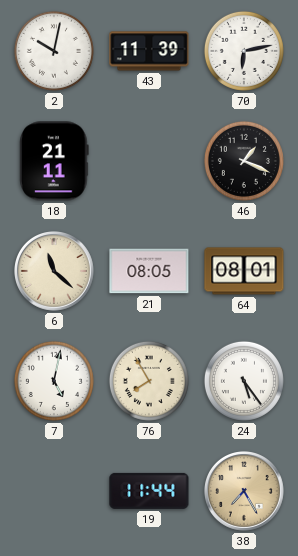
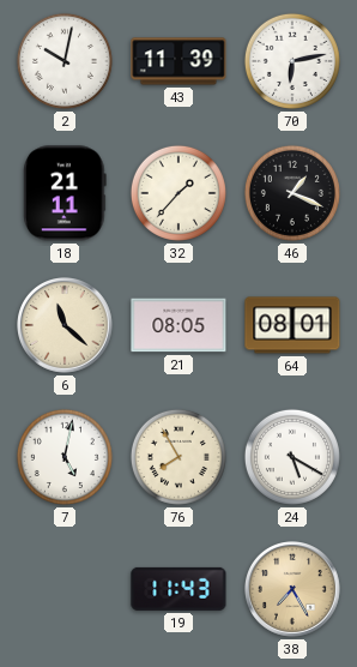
32: none -> 1:37 (179, 193)
24: 5:24 -> 5:20 (292, 457)
19: 11:44 -> 11:43 (179, 589)
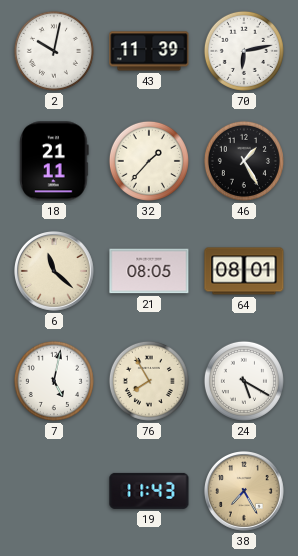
46: 1:19 -> 1:25 (244, 161)
